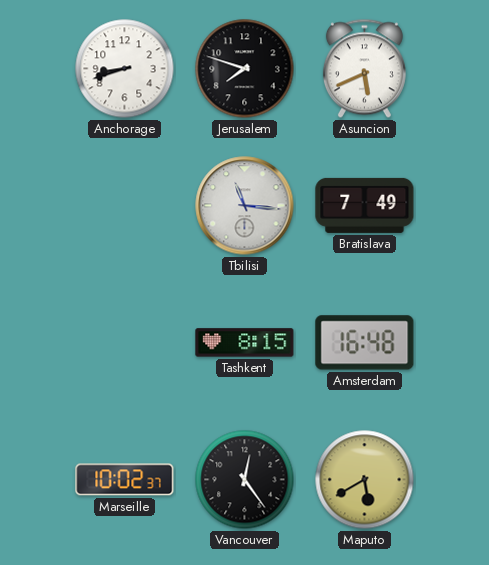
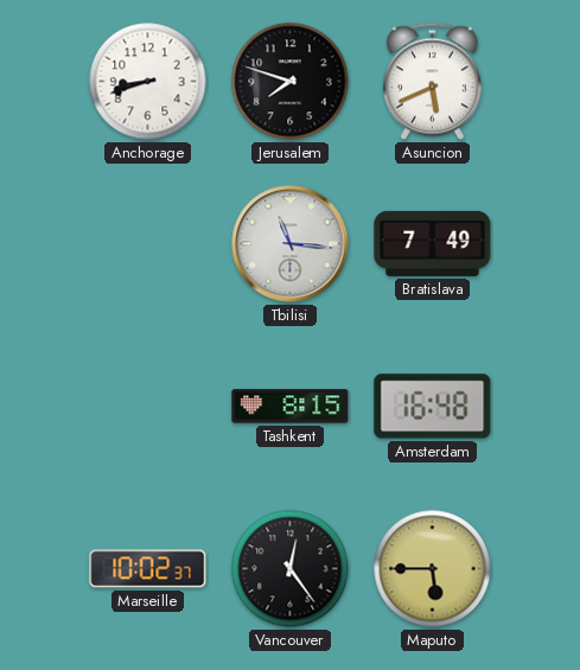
Maputo: 5:40 -> 5:45 (433, 569)
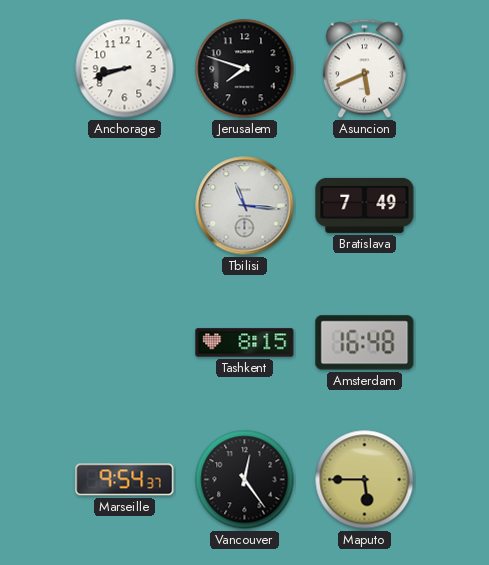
Marseille: 10:02 -> 9:54 (125, 480)
